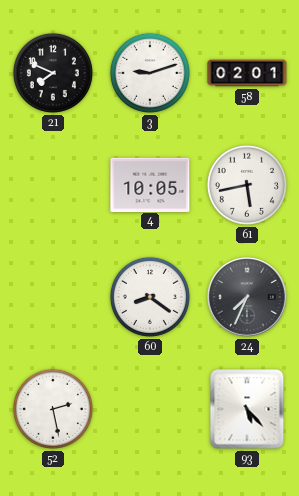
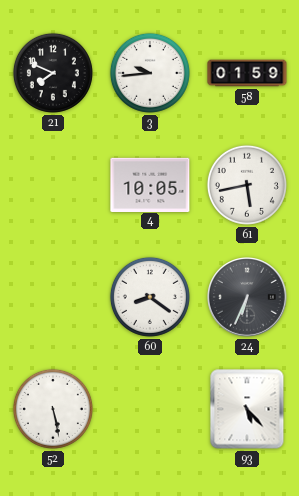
3: 9:12 -> 9:44 (150, 73)
58: 02:01 -> 01:59 (247, 73)
24: 7:34 -> 6:34 (247, 297)
52: 2:28 -> 5:28 (53, 409)
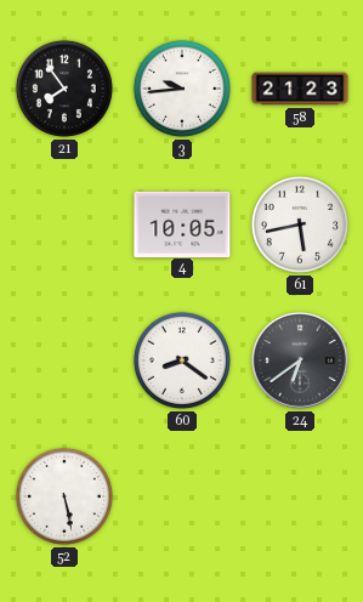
21: 7:49 -> 7:54 (64, 89)
58: 01:59 -> 21:23 (300, 89)
24: 6:34 -> 6:39 (300, 360)
93: 5:23 -> none (247, 409)
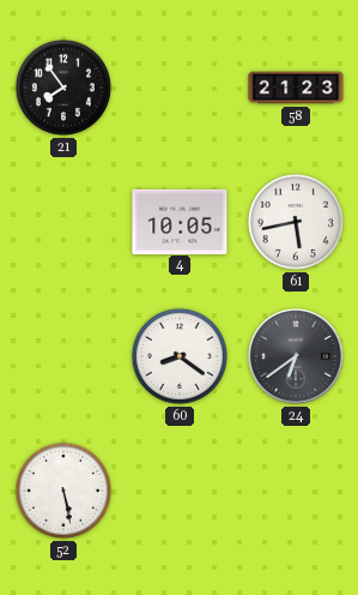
3: 9:44 -> none (182, 89)
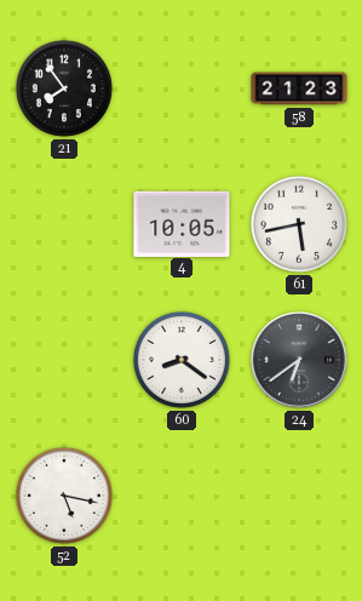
52: 5:28 -> 5:17 (64, 496)
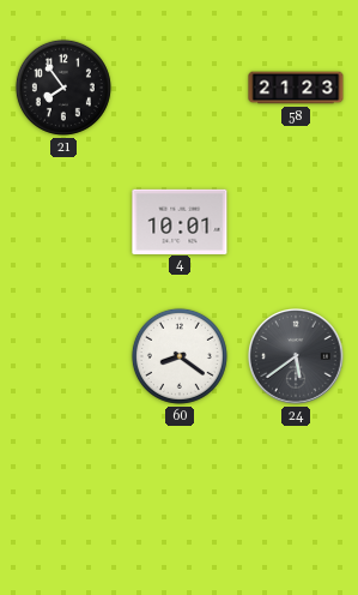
4: 10:05 -> 10:01 (180, 221)
61: 5:43 -> none (299, 224)
24: 6:39 -> 5:39 (296, 356)
52: 5:17 -> none (64, 496)
